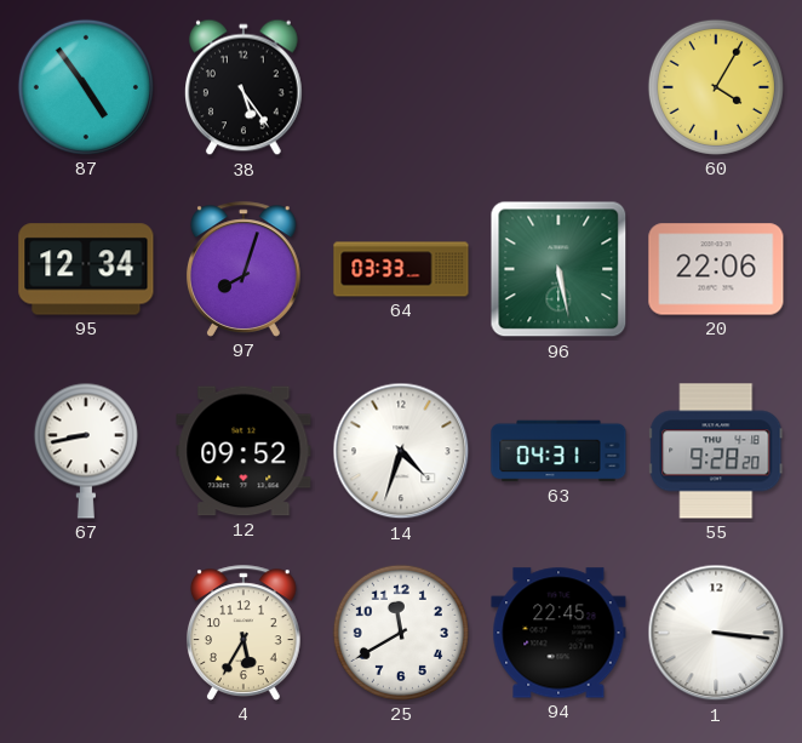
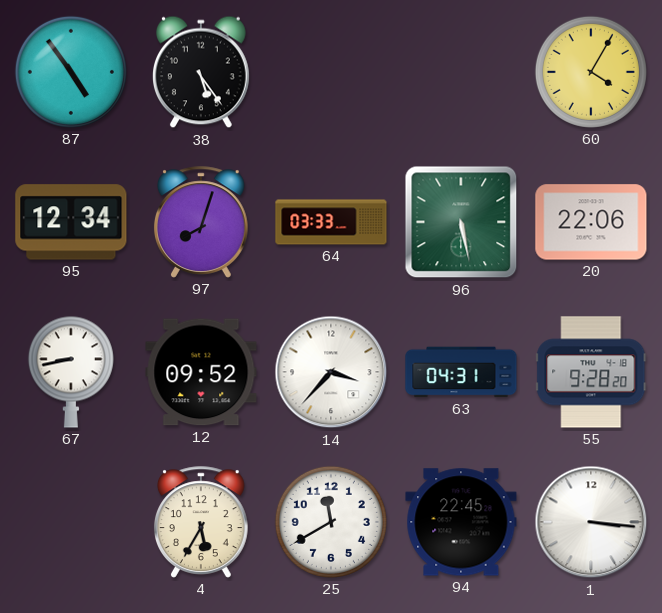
14: 4:33 -> 3:37 (331, 372)
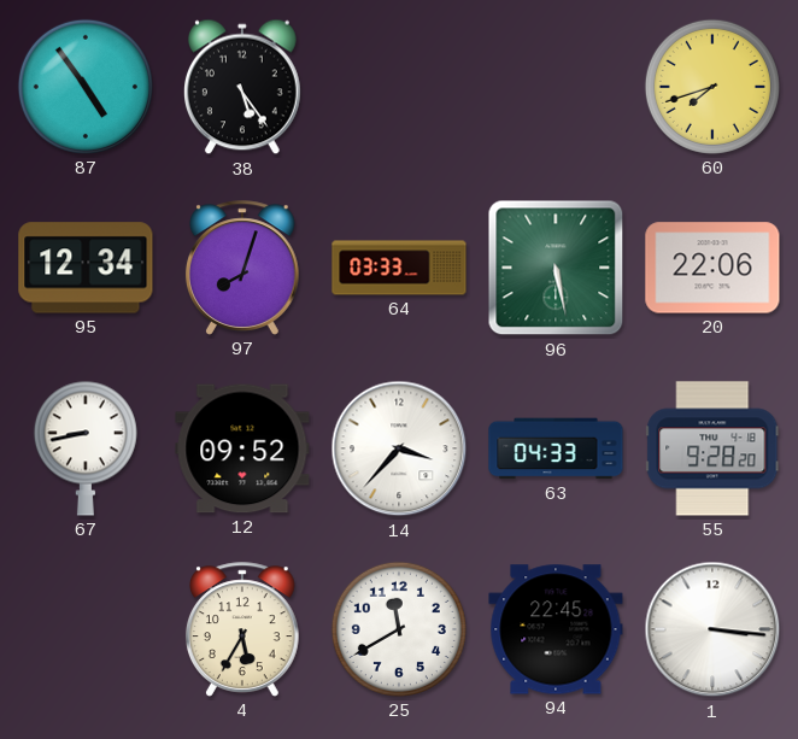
60: 4:05 -> 7:42 (712, 87)
63: 04:31 -> 04:33 (556, 448)
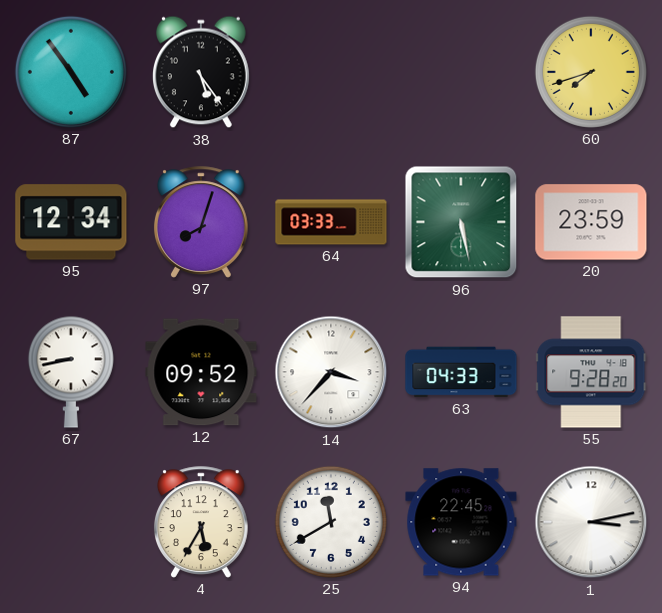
20: 22:06 -> 23:59 (591, 222)
1: 3:16 -> 3:13 (591, 522)
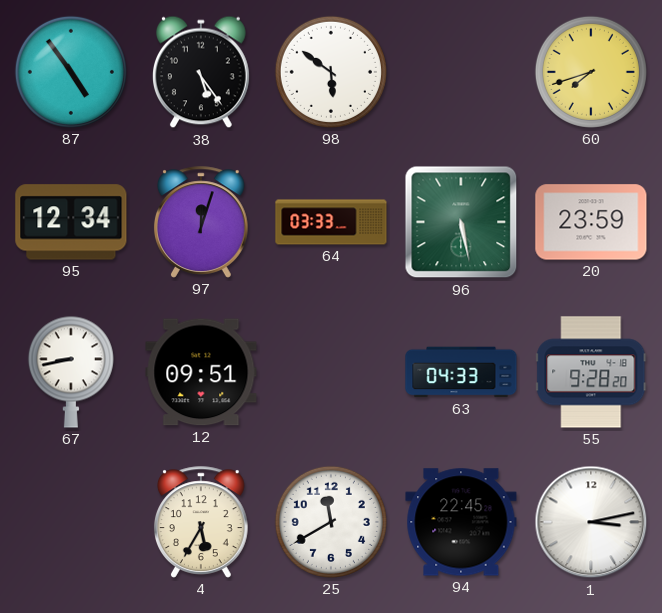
98: none -> 5:51 (331, 72)
97: 8:03 -> 12:03 (201, 222)
12: 09:52 -> 09:51 (201, 372)
14: 3:37 -> none (331, 372)
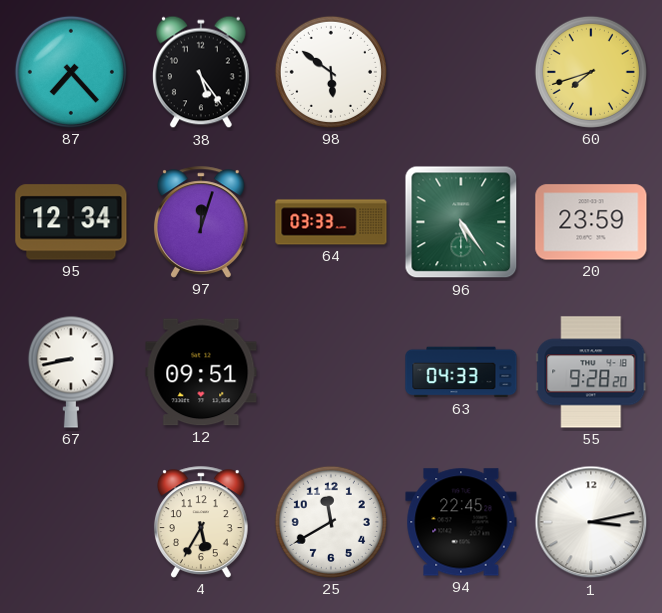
87: 4:54 -> 7:23 (71, 72)
96: 5:28 -> 5:24 (461, 222)
